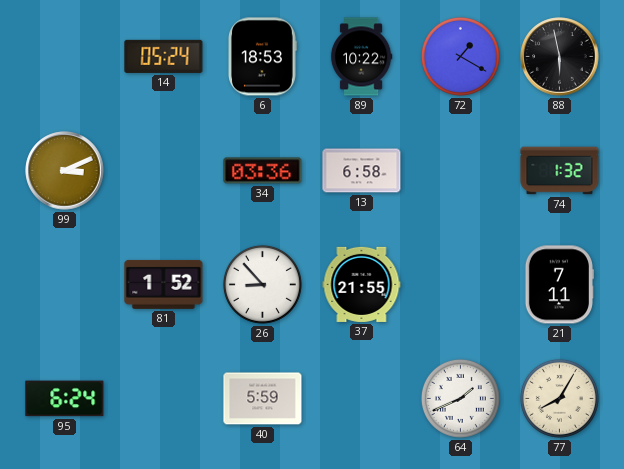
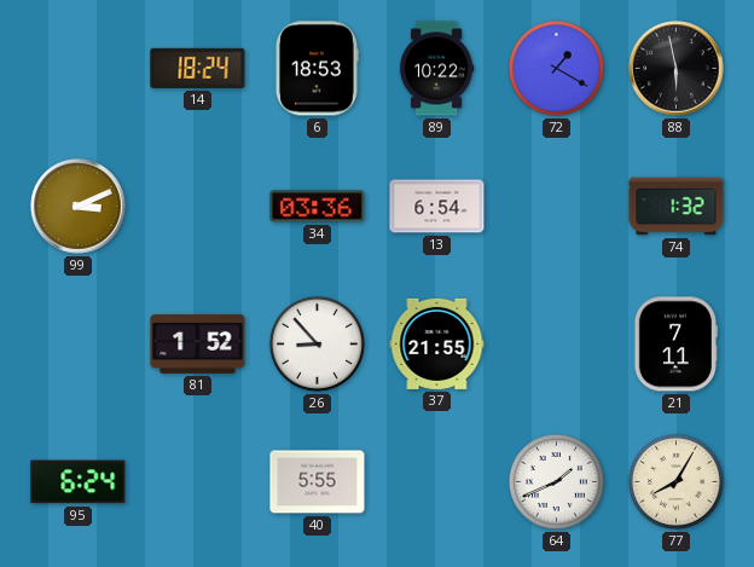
14: 05:24 -> 18:24 (198, 68)
13: 6:58 -> 6:54 (437, 207)
40: 5:59 -> 5:55 (318, 482)
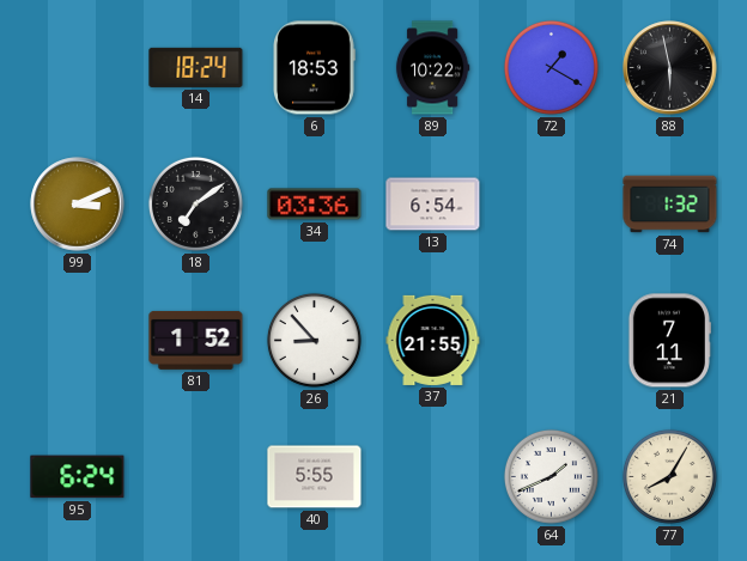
18: none -> 7:09 (195, 203)
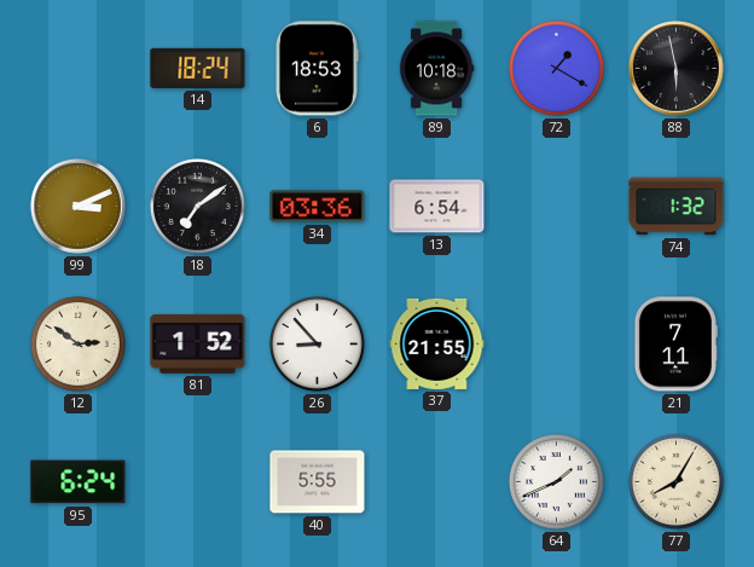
89: 10:22 -> 10:18 (436, 69)
12: none -> 2:51 (77, 343)
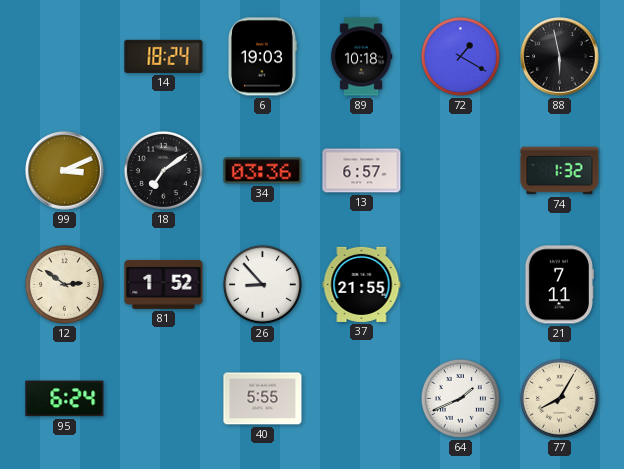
6: 18:53 -> 19:03 (262, 57)
13: 6:54 -> 6:57 (362, 171)
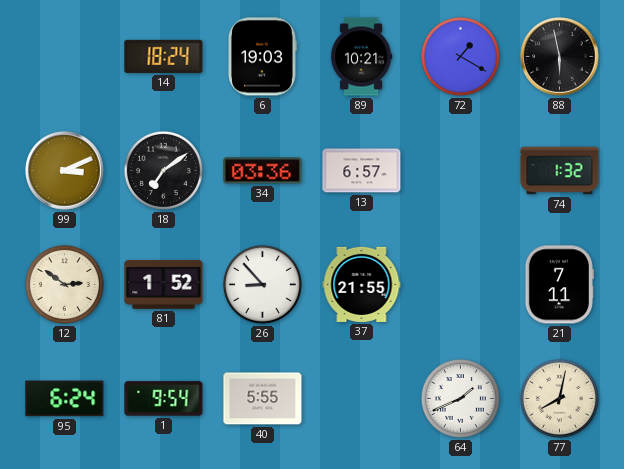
89: 10:18 -> 10:21 (361, 57)
1: none -> 9:54 (164, 399)
77: 8:05 -> 8:02 (559, 398)
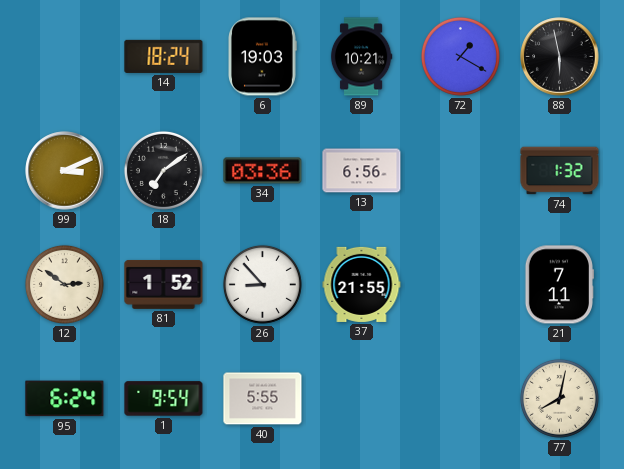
13: 6:57 -> 6:56 (362, 171)
64: 1:41 -> none (460, 398)
